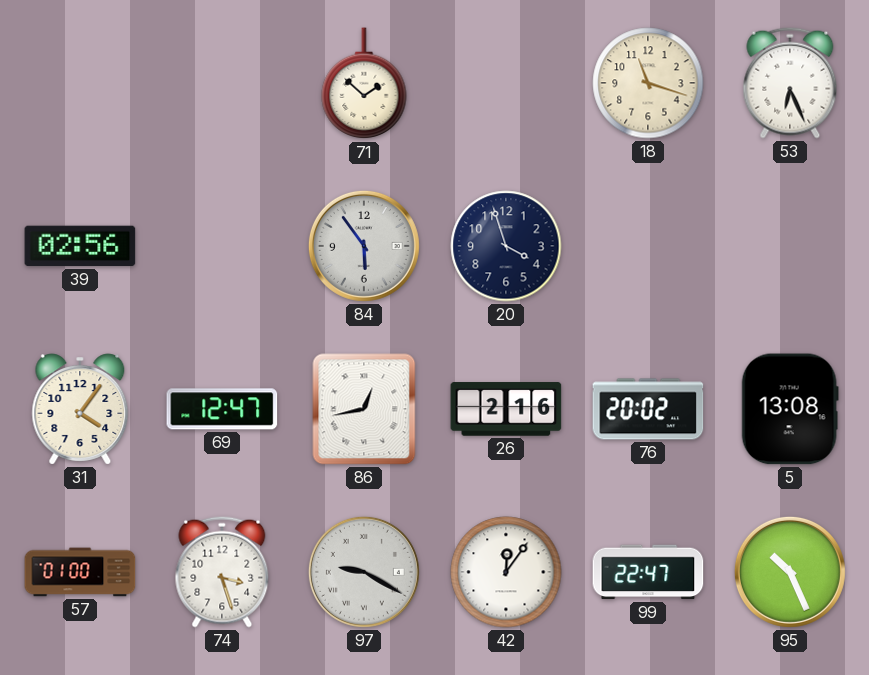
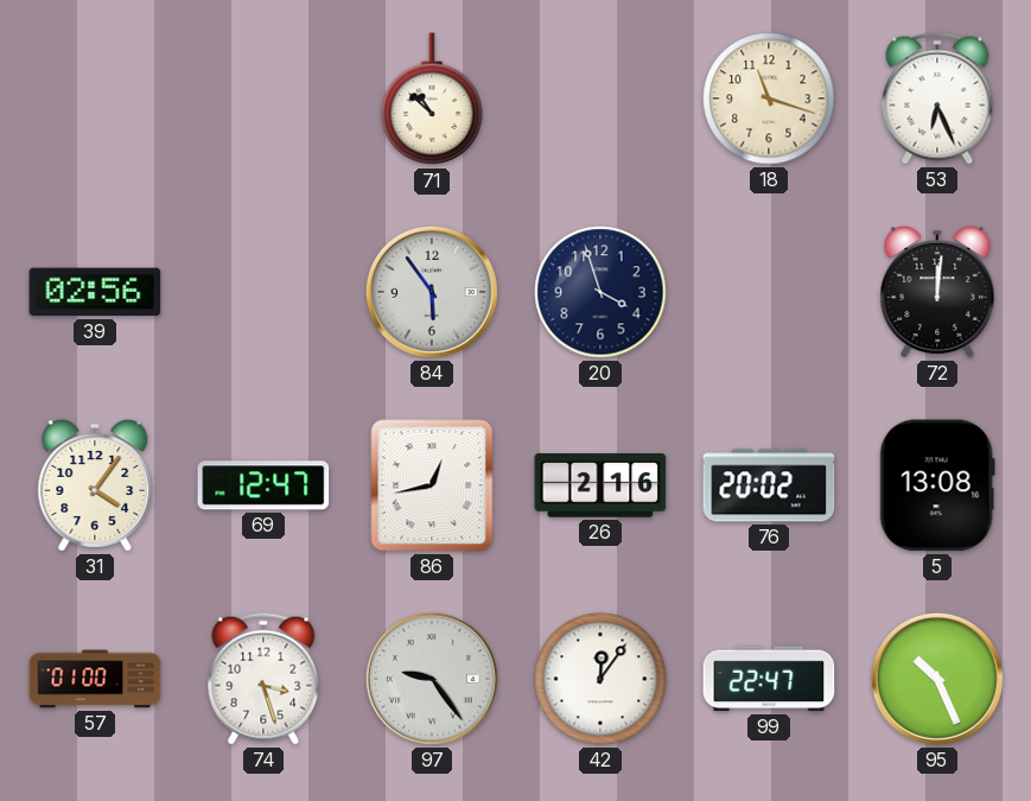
71: 1:52 -> 10:52 (432, 100)
72: none -> 12:01 (937, 292)
97: 9:20 -> 9:24 (432, 679)
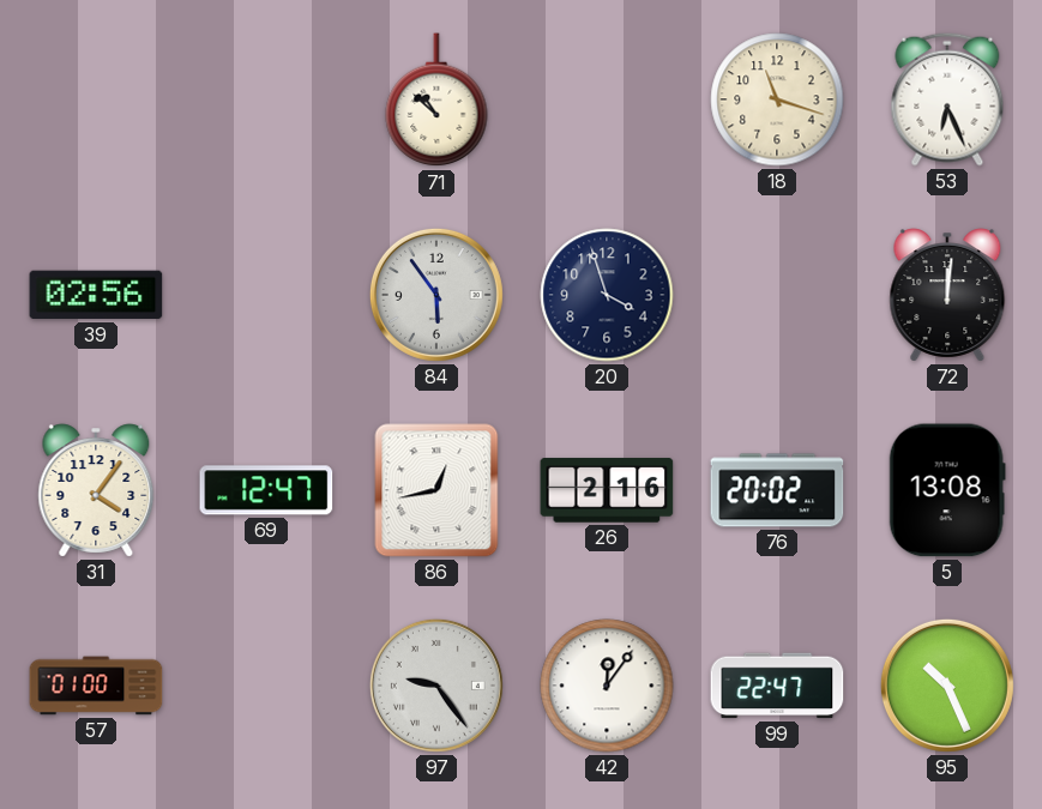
74: 3:27 -> none (263, 679)
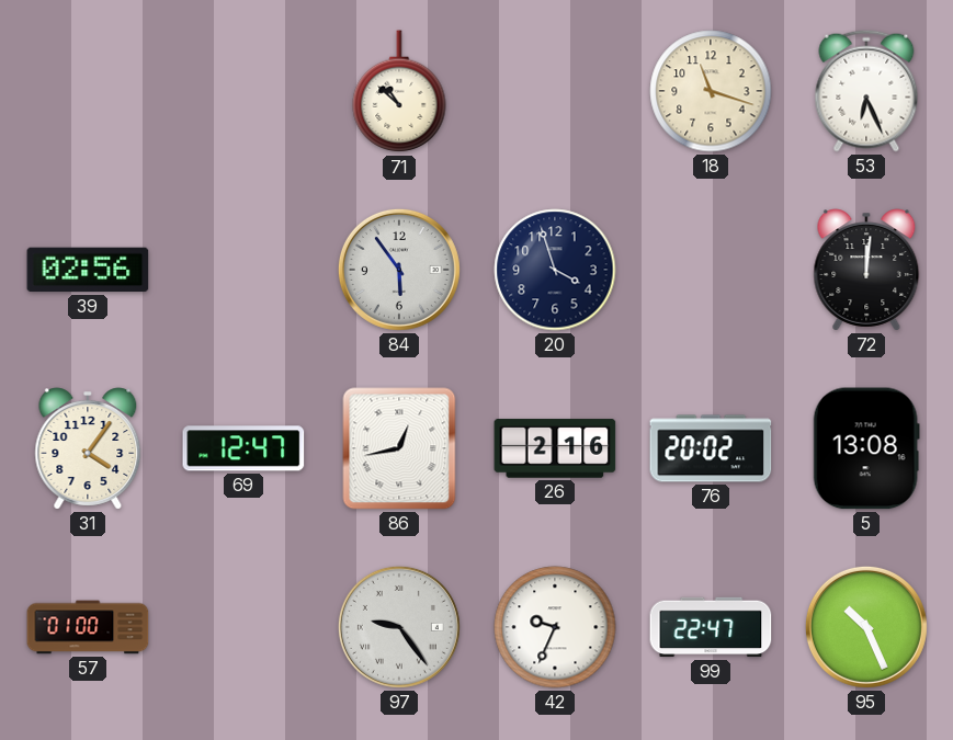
42: 12:06 -> 9:34 (555, 627)
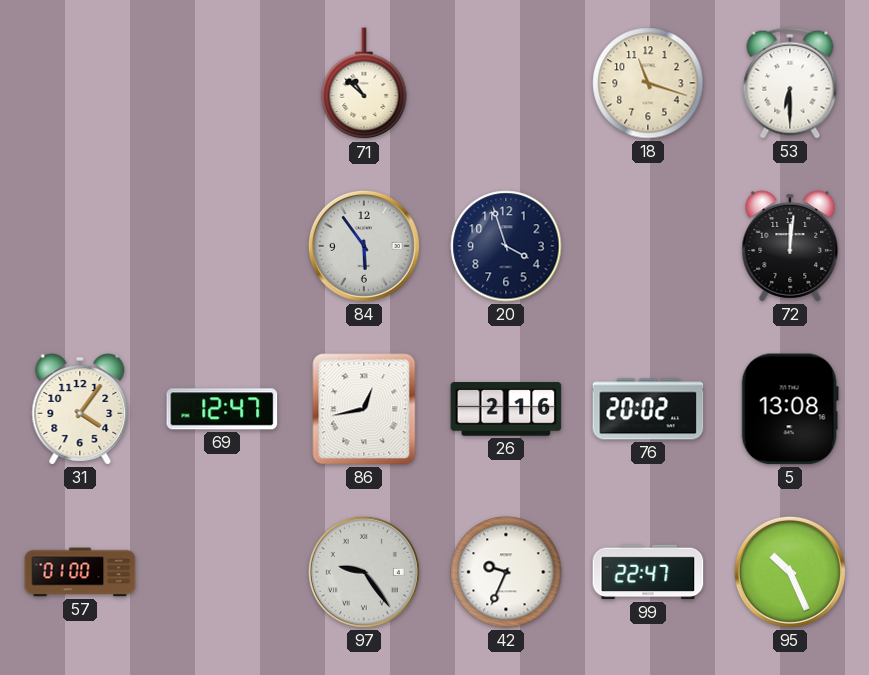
53: 6:26 -> 6:30 (790, 83)
39: 02:56 -> none (88, 270)
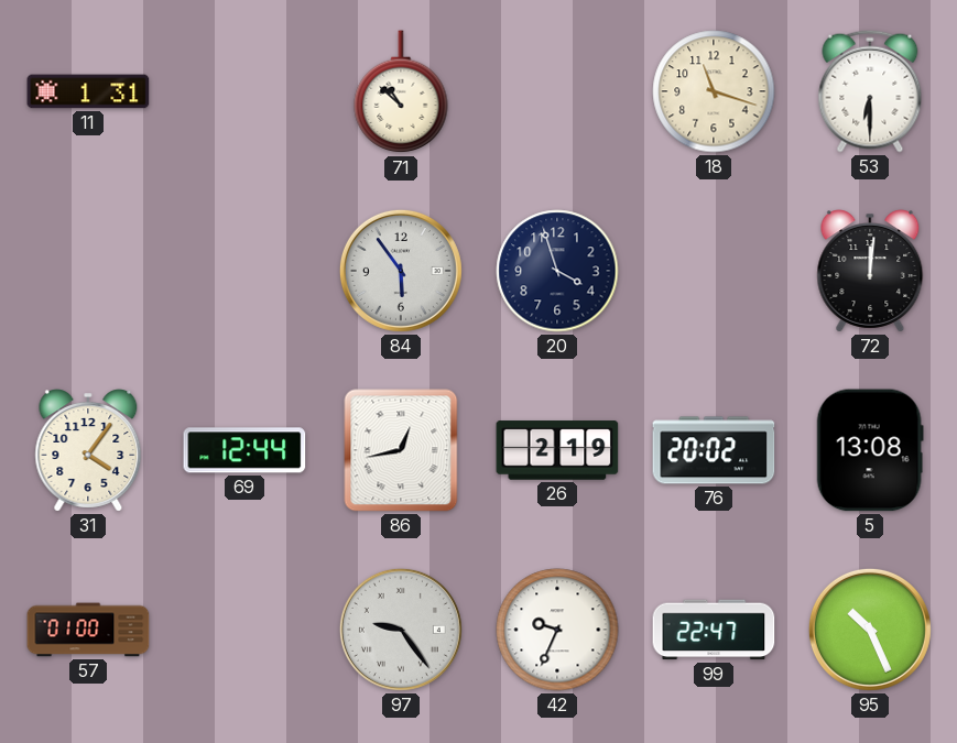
11: none -> 1:31 (88, 91)
69: 12:47 -> 12:44 (244, 450)
26: 2:16 -> 2:19 (557, 450)
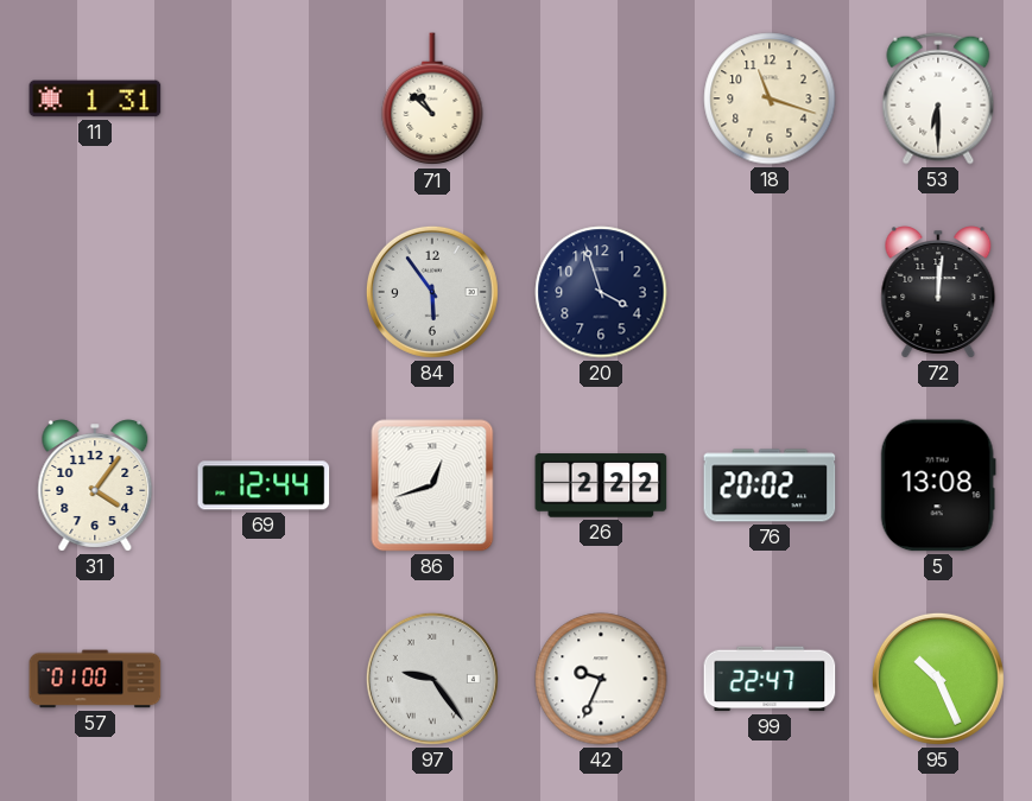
86: 12:43 -> 12:42 (432, 485)
26: 2:19 -> 2:22 (601, 485)
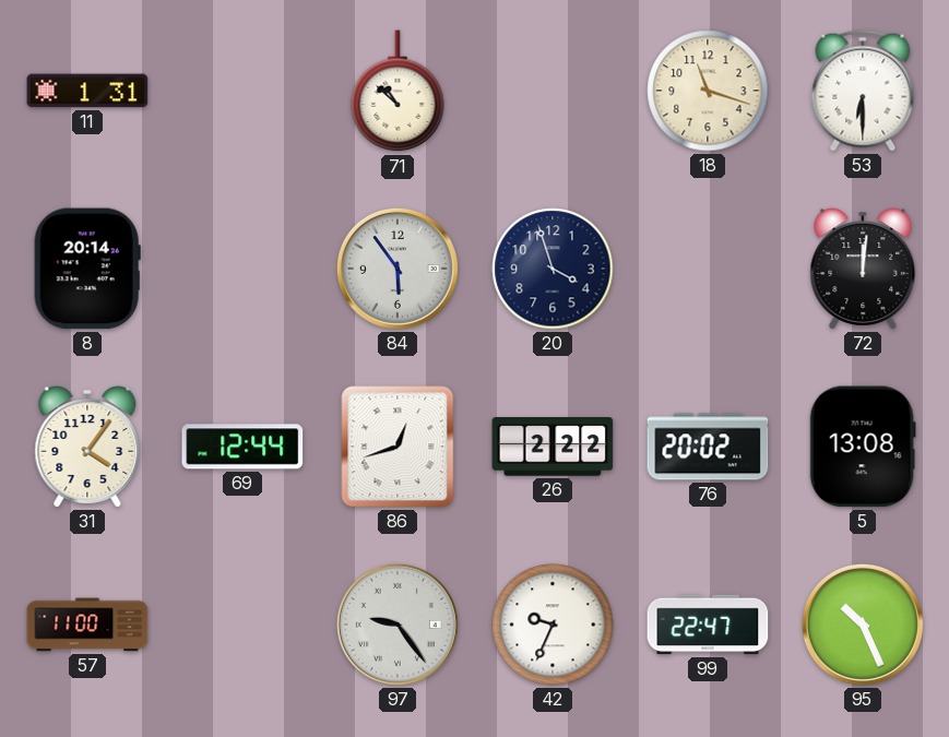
8: none -> 20:14 (87, 269)
57: 01:00 -> 11:00 (87, 625)
